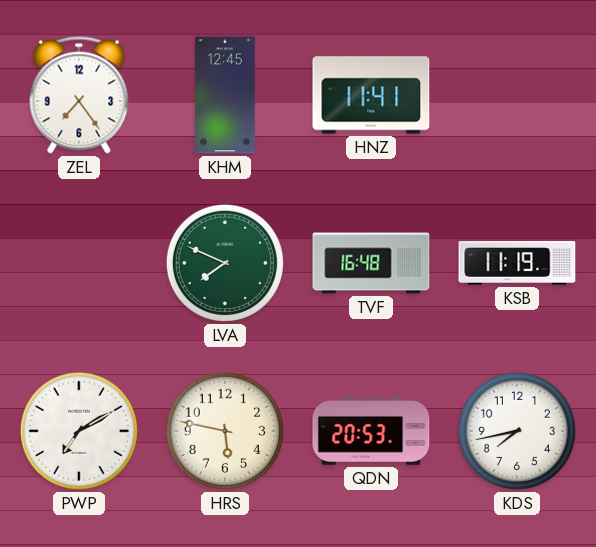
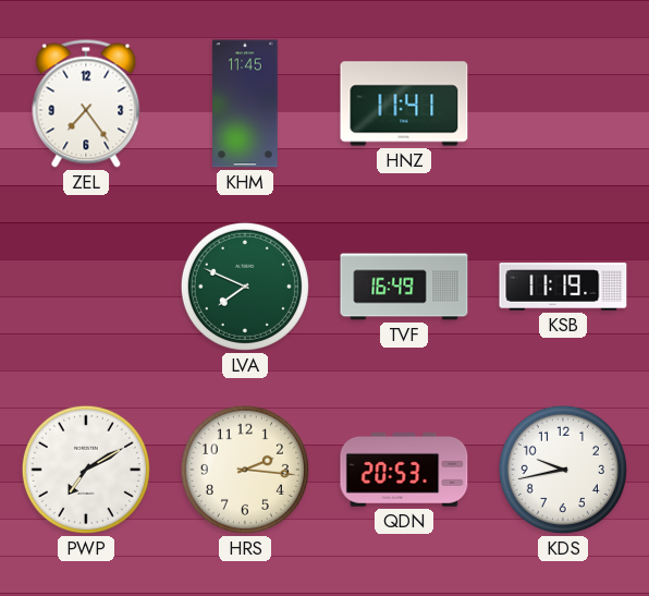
KHM: 12:45 -> 11:45 (245, 104)
TVF: 16:48 -> 16:49 (404, 287)
HRS: 5:47 -> 2:16 (245, 470)
KDS: 7:43 -> 9:43 (563, 470)
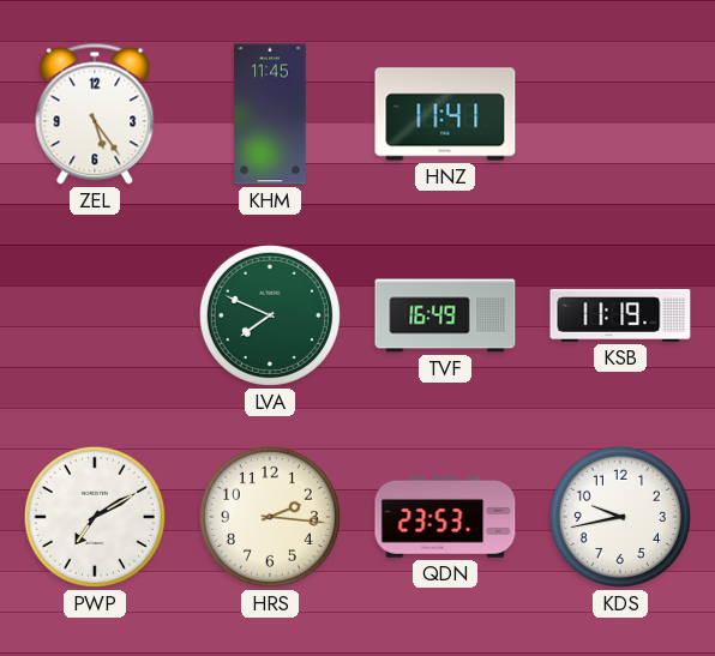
ZEL: 7:24 -> 5:24 (95, 114)
QDN: 20:53 -> 23:53 (445, 517)
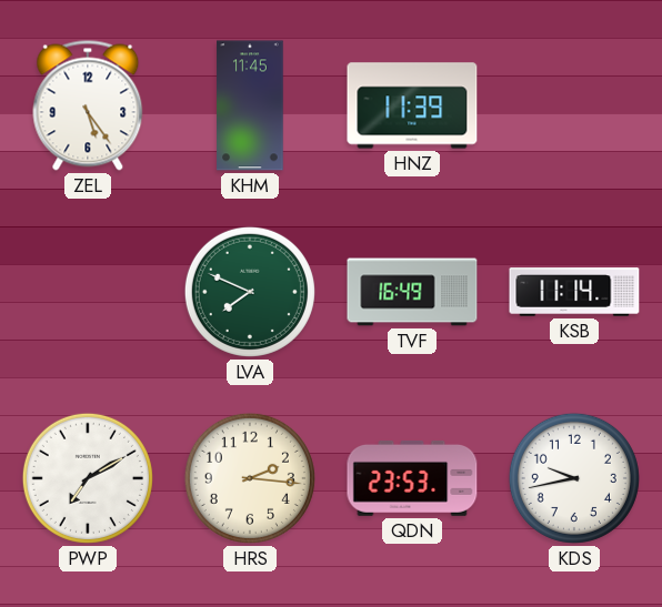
HNZ: 11:41 -> 11:39 (412, 105)
KSB: 11:19 -> 11:14 (574, 292)
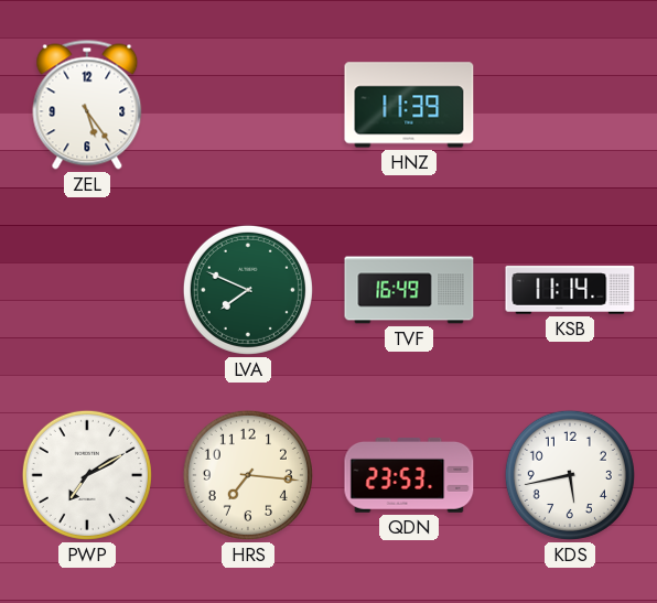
KHM: 11:45 -> none (250, 105)
HRS: 2:16 -> 7:16 (248, 475)
KDS: 9:43 -> 5:43 (570, 475)
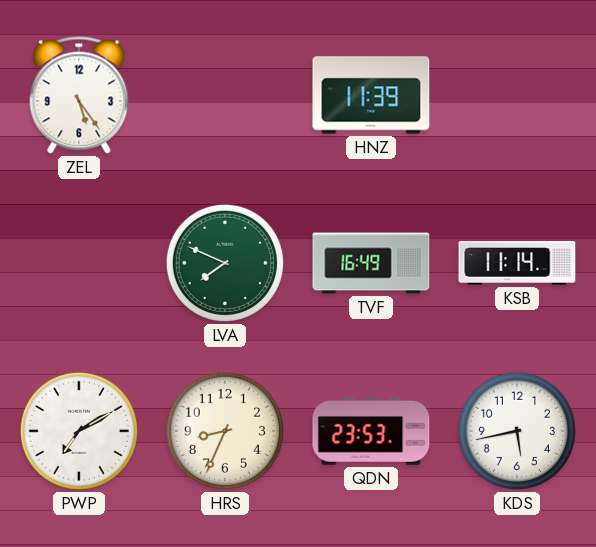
HRS: 7:16 -> 8:34 (225, 431)
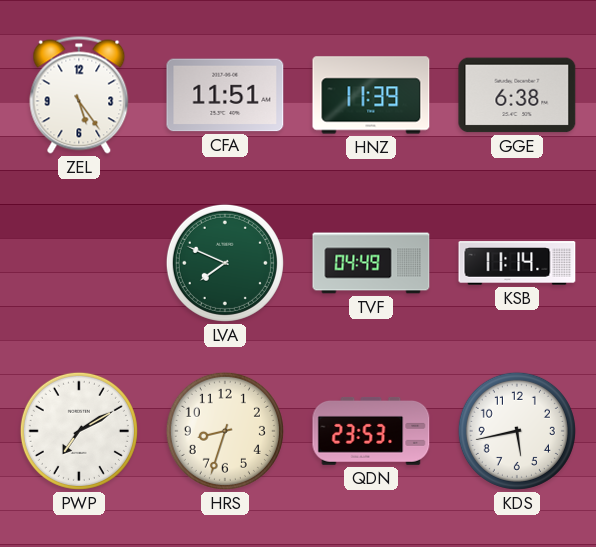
CFA: none -> 11:51 (225, 95)
GGE: none -> 6:38 (517, 95)
TVF: 16:49 -> 04:49 (371, 263)
HRS: 8:34 -> 8:33 (225, 431)
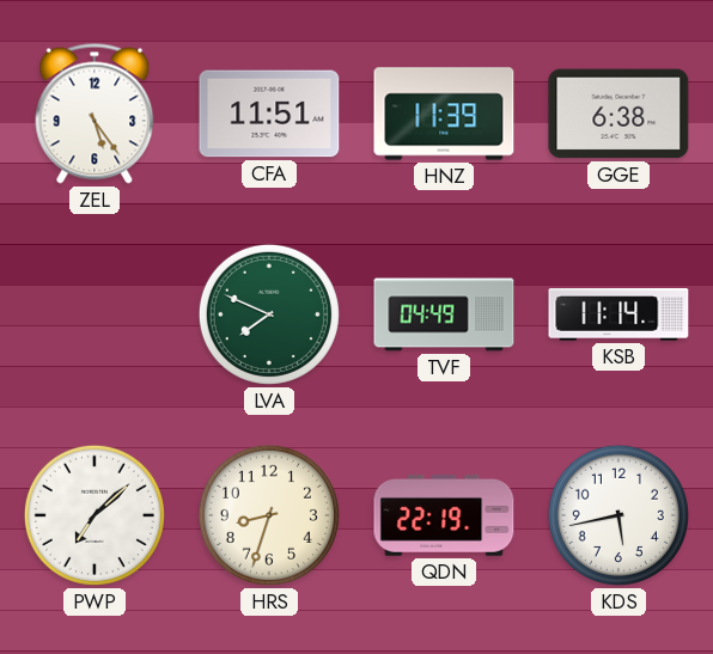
PWP: 7:10 -> 7:08 (95, 515)
QDN: 23:53 -> 22:19 (444, 515)
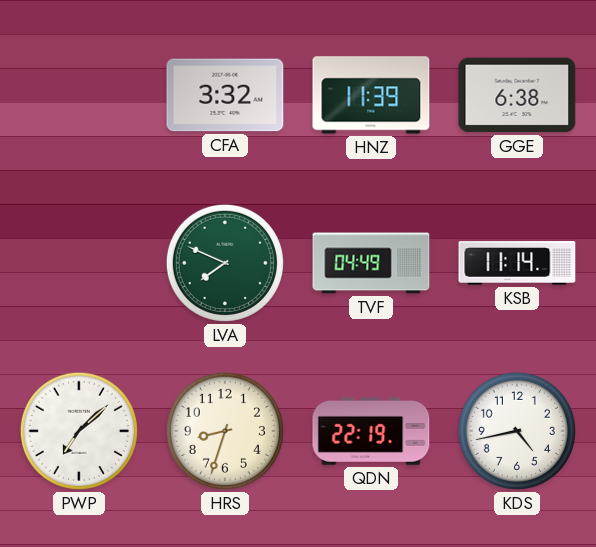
ZEL: 5:24 -> none (95, 114)
CFA: 11:51 -> 3:32 (225, 95)
KDS: 5:43 -> 4:43 (517, 431)
